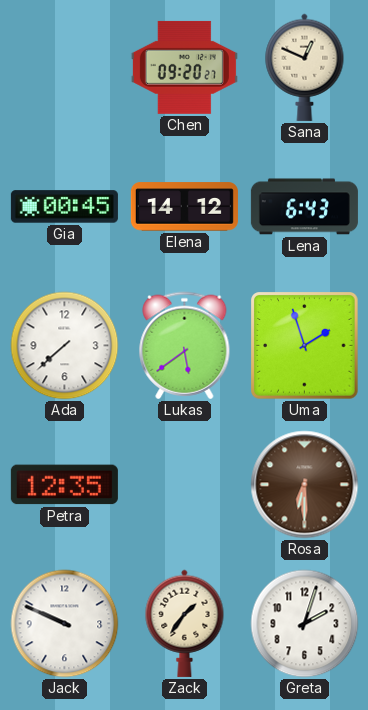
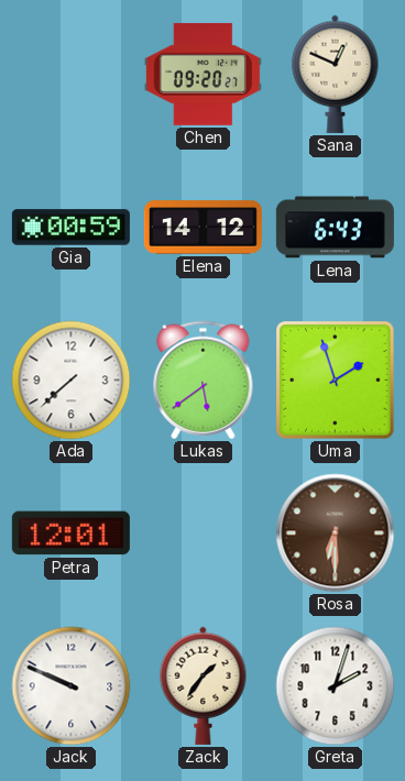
Gia: 00:45 -> 00:59 (70, 228)
Petra: 12:35 -> 12:01 (70, 533)
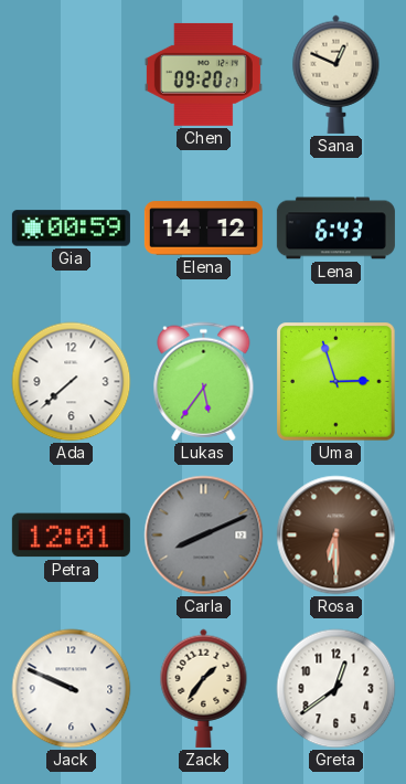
Lukas: 5:39 -> 5:36 (204, 382)
Uma: 1:57 -> 2:57 (336, 382)
Carla: none -> 8:11 (204, 536)
Greta: 2:03 -> 12:39 (336, 689)
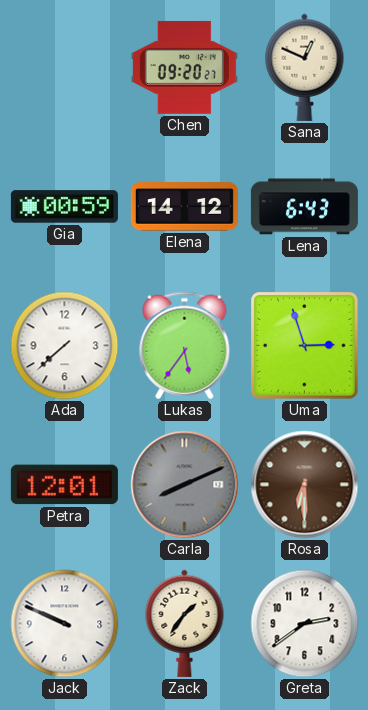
Greta: 12:39 -> 2:39 (305, 624)
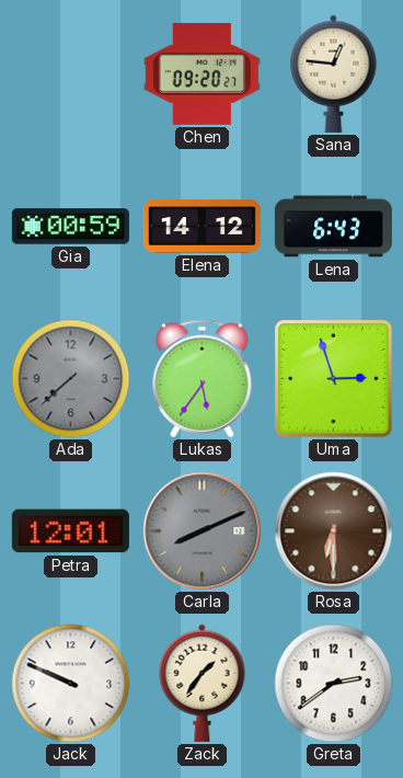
Sana: 12:49 -> 12:46 (334, 73)
Ada dial: white -> grey (71, 379)
